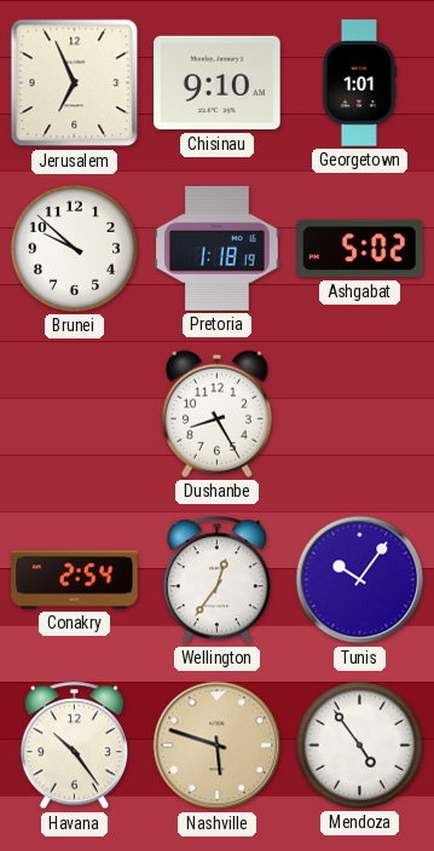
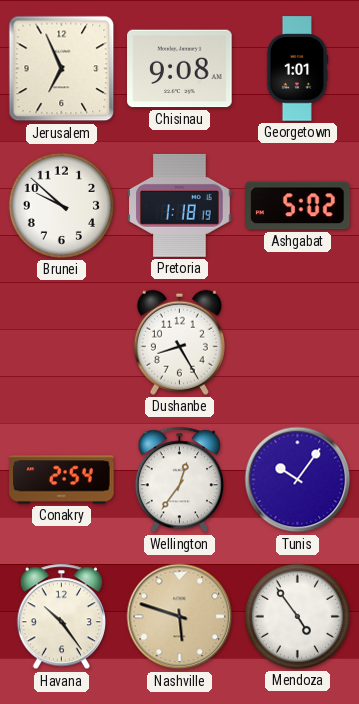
Chisinau: 9:10 -> 9:08 (180, 69)
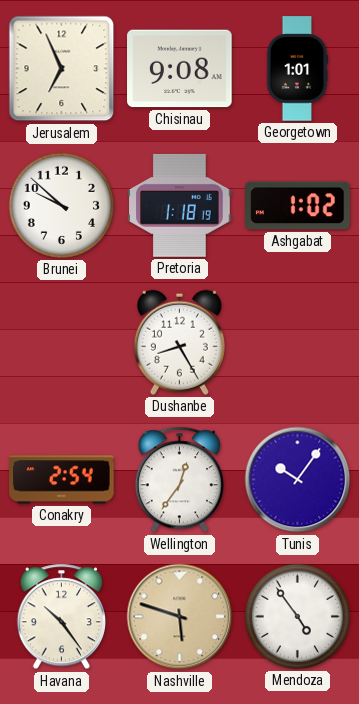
Ashgabat: 5:02 -> 1:02 (298, 206)
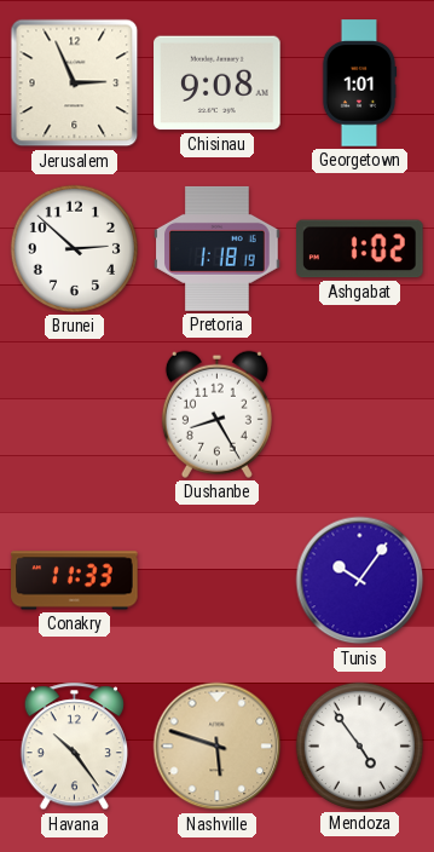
Jerusalem: 6:56 -> 2:56 (75, 84)
Brunei: 9:52 -> 2:52 (74, 248)
Conakry: 2:54 -> 11:33 (75, 581)
Wellington: 12:36 -> none (179, 480)
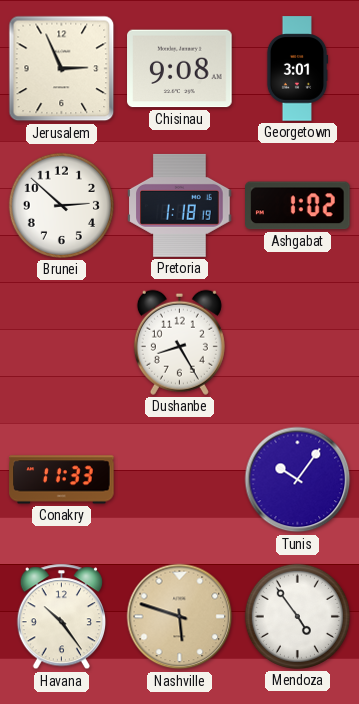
Georgetown: 1:01 -> 3:01 (297, 69)
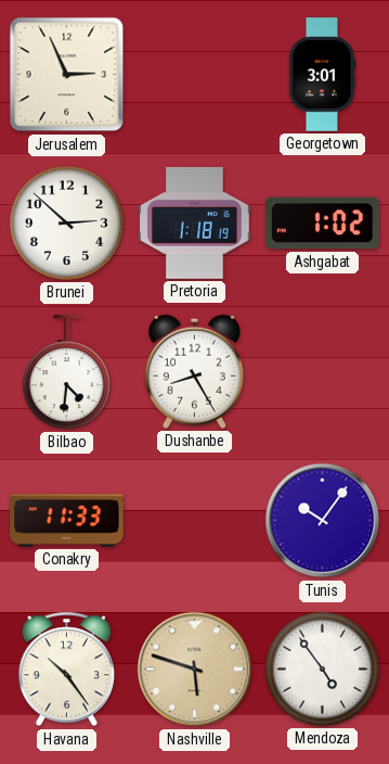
Chisinau: 9:08 -> none (180, 69)
Bilbao: none -> 4:31 (66, 372)
